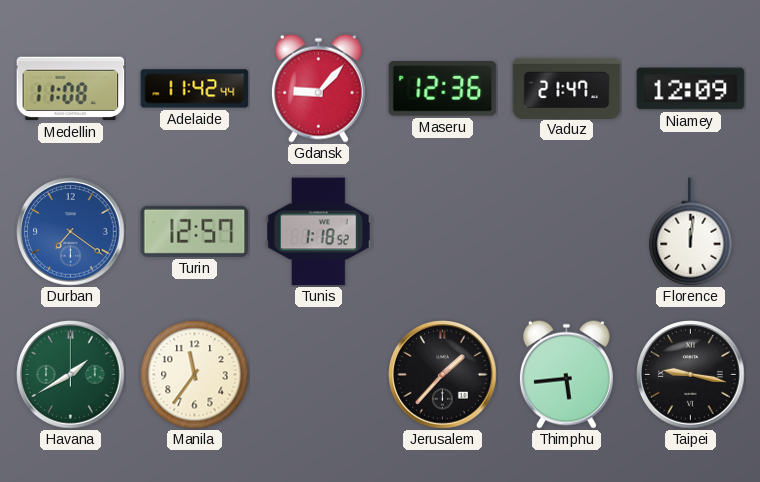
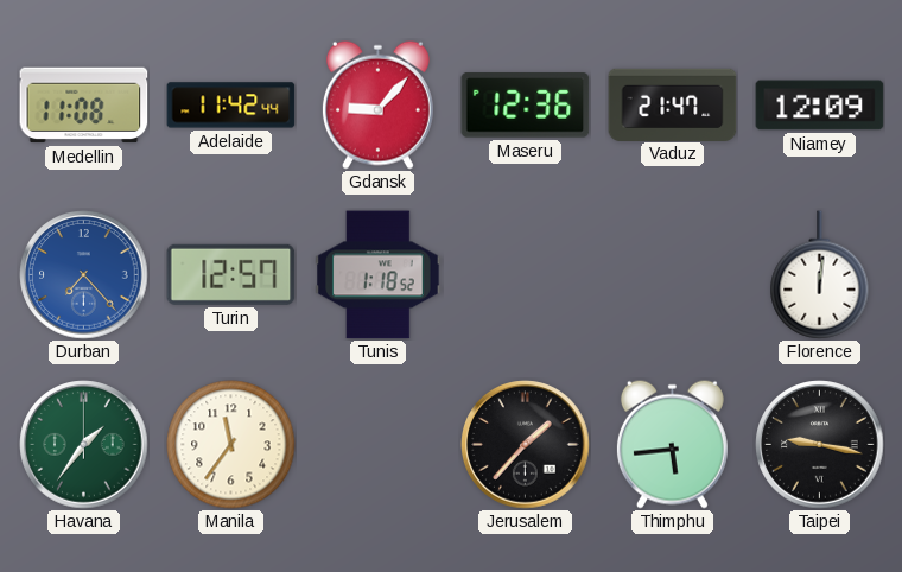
Durban: 7:21 -> 7:23 (84, 275)
Havana: 1:40 -> 1:36 (84, 445)
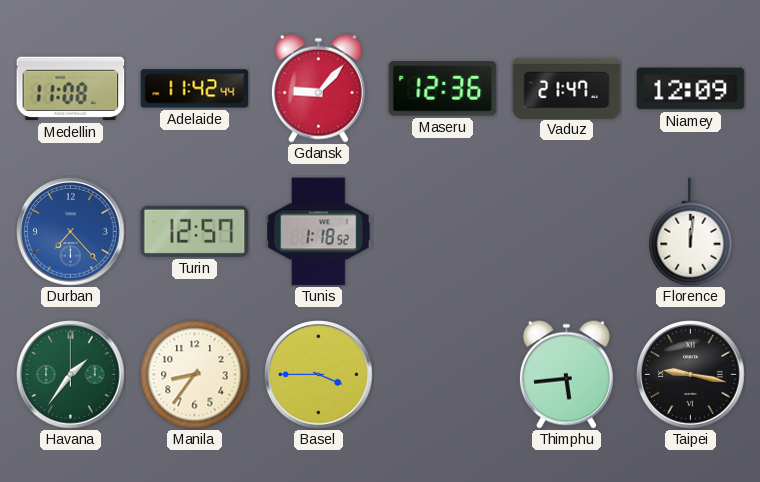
Manila: 11:36 -> 8:36 (195, 375)
Basel: none -> 3:45 (319, 375)
Jerusalem: 1:37 -> none (526, 445)
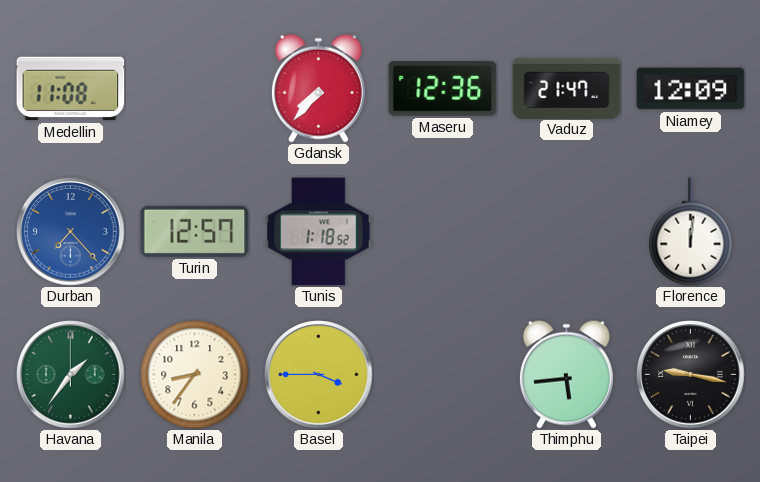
Adelaide: 11:42 -> none (195, 89)
Gdansk: 9:07 -> 7:37 (318, 88)
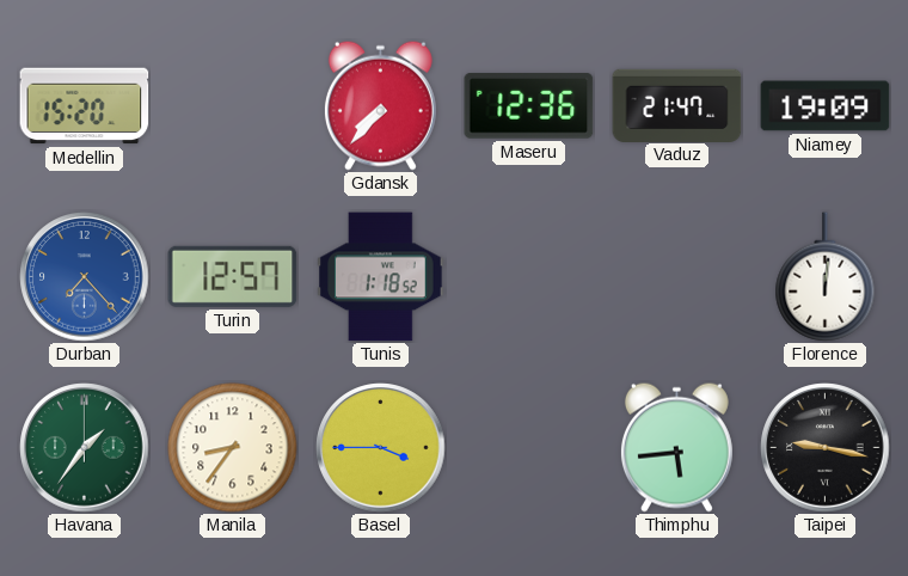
Medellin: 11:08 -> 15:20 (85, 106)
Niamey: 12:09 -> 19:09 (826, 106)
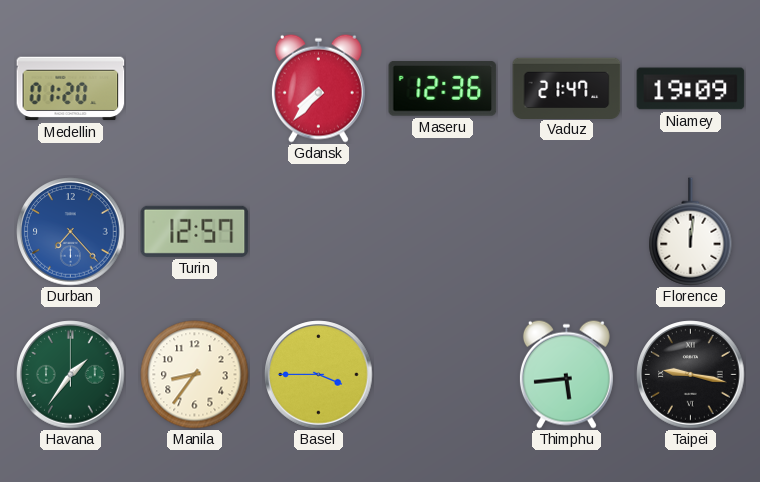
Medellin: 15:20 -> 01:20 (71, 89)
Tunis: 1:18 -> none (381, 277)
